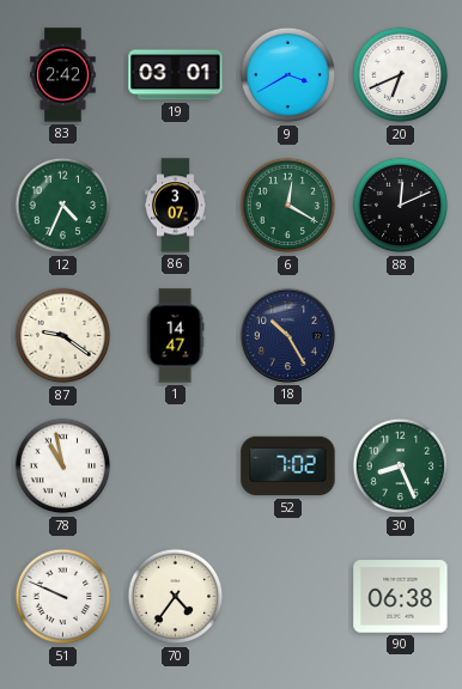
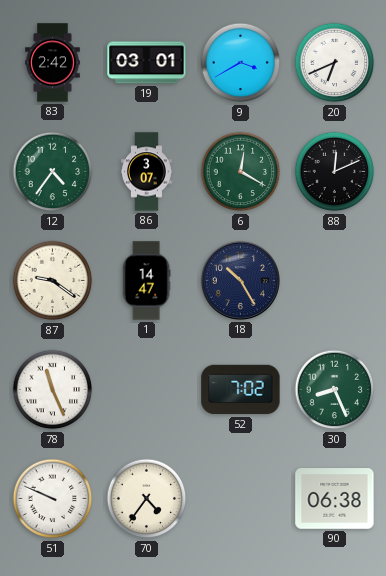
12: 4:34 -> 4:36 (53, 172)
78: 10:58 -> 11:26 (53, 390)
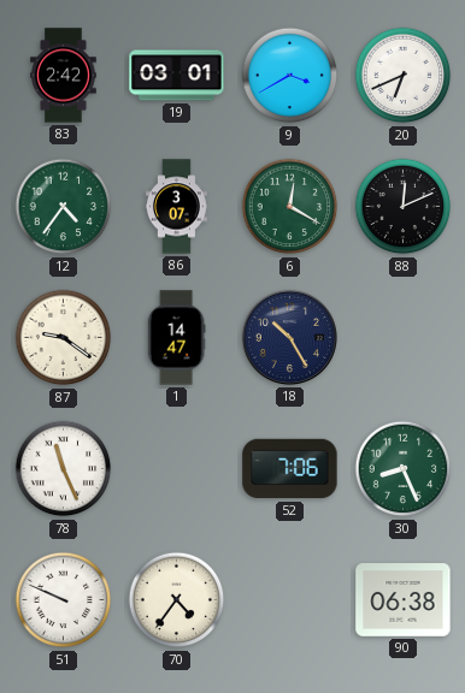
52: 7:02 -> 7:06 (290, 469)
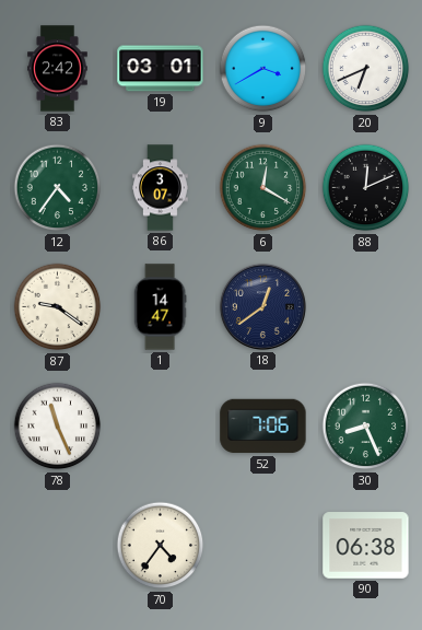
18: 10:25 -> 12:39 (262, 306)
51: 9:49 -> none (64, 600)
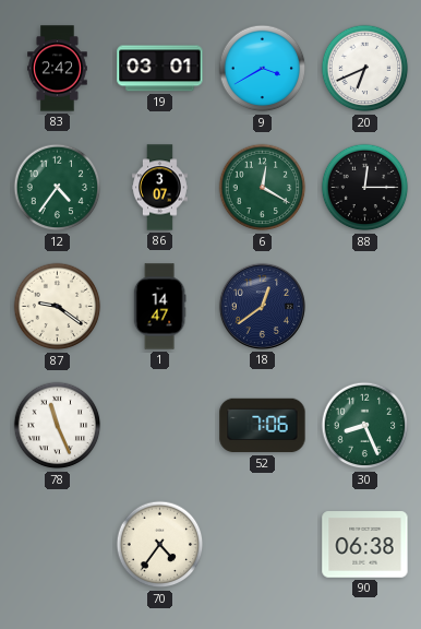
88: 12:11 -> 12:15 (365, 188)
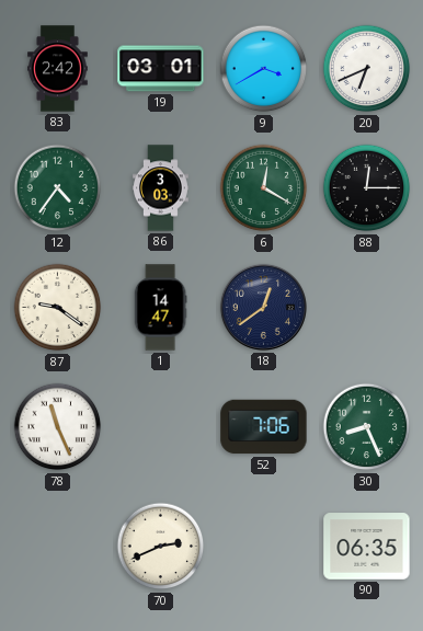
86: 3:07 -> 3:03 (161, 188)
70: 4:36 -> 2:41 (161, 547)
90: 06:38 -> 06:35 (367, 547)
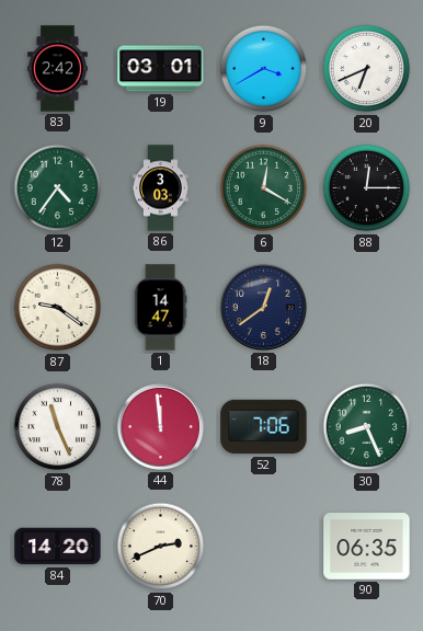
44: none -> 11:59 (160, 426)
84: none -> 14:20 (58, 547)
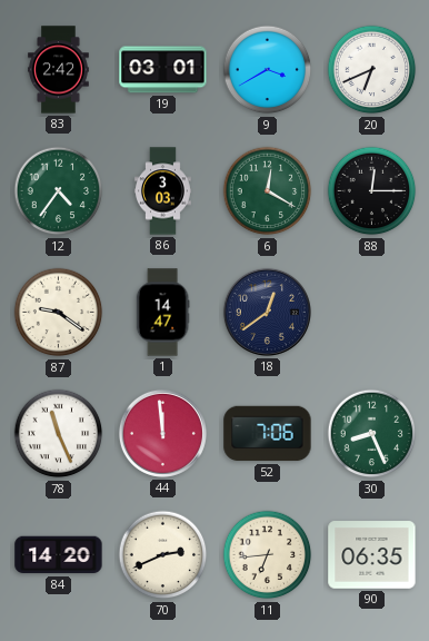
11: none -> 6:44 (268, 555)
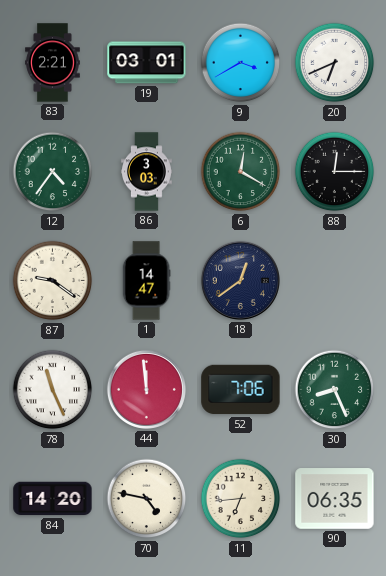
83: 2:42 -> 2:21 (53, 63)
70: 2:41 -> 4:47 (147, 499)
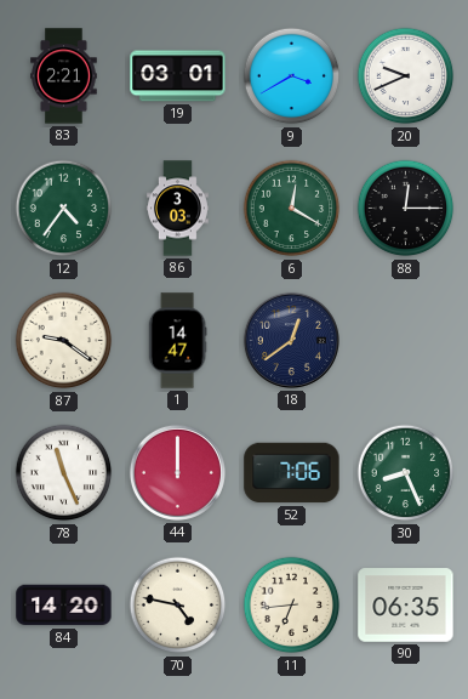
20: 6:41 -> 9:41 (406, 76)
44: 11:59 -> 12:00 (177, 472)
